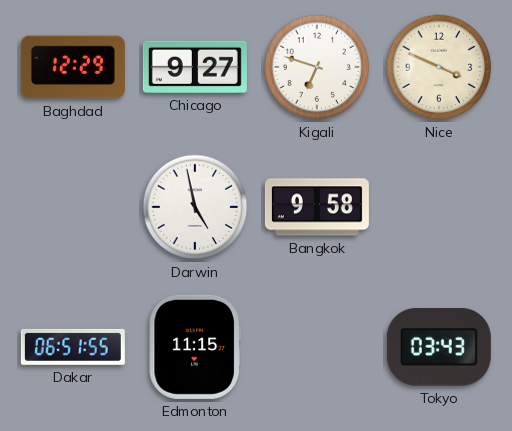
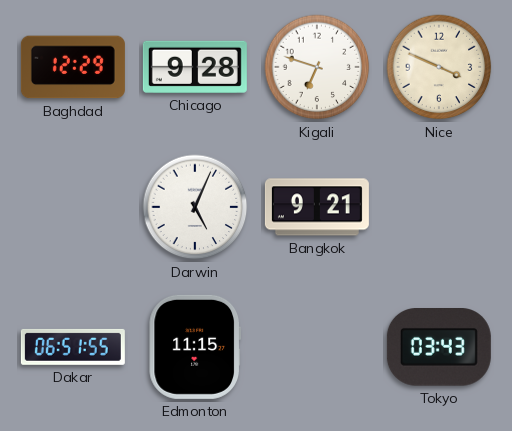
Chicago: 9:27 -> 9:28 (195, 67)
Darwin: 4:58 -> 5:04 (195, 207)
Bangkok: 9:58 -> 9:21 (317, 207)
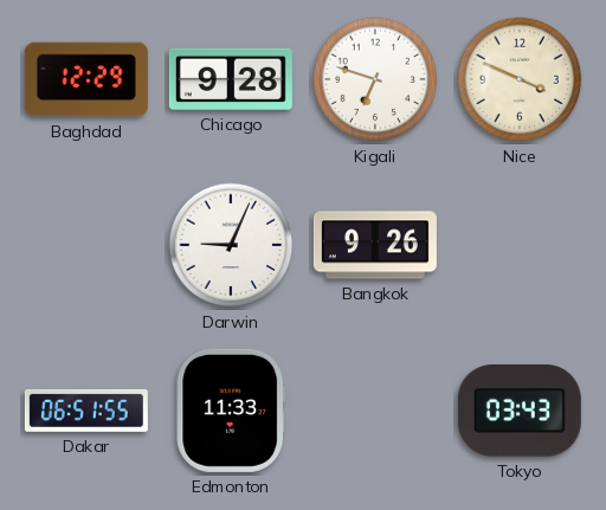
Darwin: 5:04 -> 9:04 (231, 245)
Bangkok: 9:21 -> 9:26 (375, 245)
Edmonton: 11:15 -> 11:33 (231, 411)
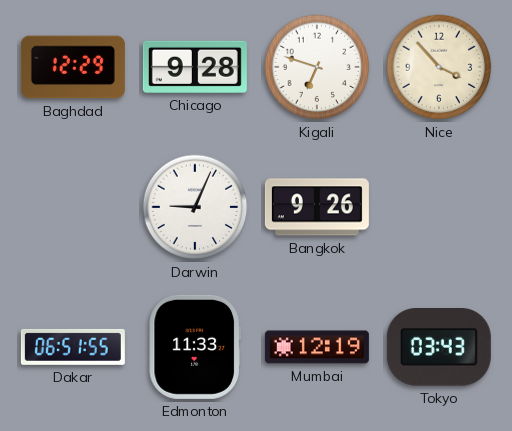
Nice: 3:49 -> 3:53 (439, 67)
Mumbai: none -> 12:19 (317, 347)
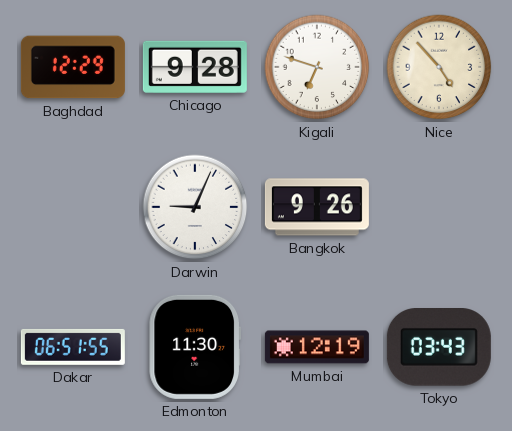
Nice: 3:53 -> 4:53 (439, 67)
Edmonton: 11:33 -> 11:30 (195, 347)
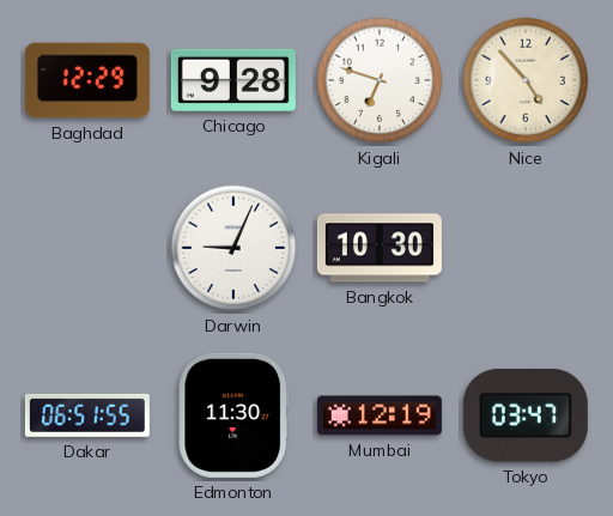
Bangkok: 9:26 -> 10:30 (380, 248)
Tokyo: 03:43 -> 03:47 (526, 415)
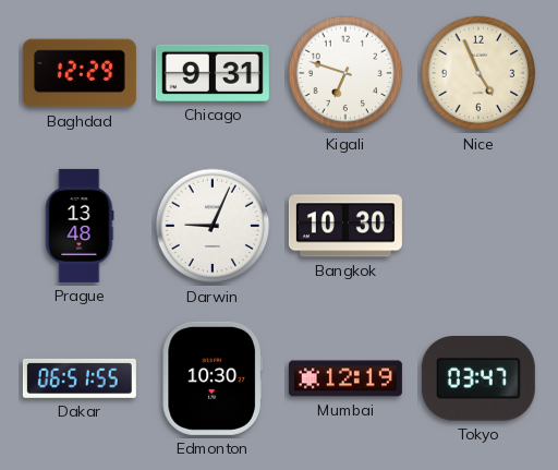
Chicago: 9:28 -> 9:31 (213, 73)
Nice: 4:53 -> 4:56 (478, 73)
Prague: none -> 13:48 (80, 226)
Edmonton: 11:30 -> 10:30 (213, 378)
